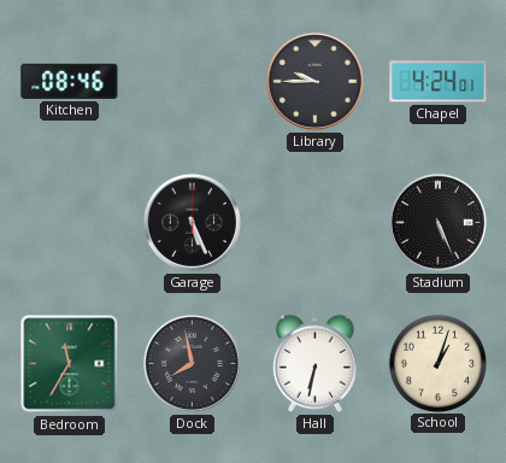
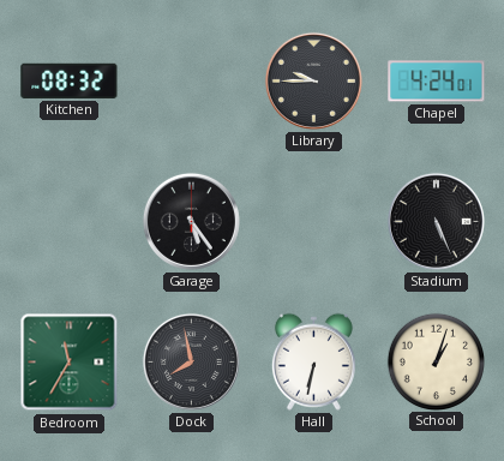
Kitchen: 08:46 -> 08:32 (70, 80)
Garage: 5:26 -> 5:24 (191, 221)
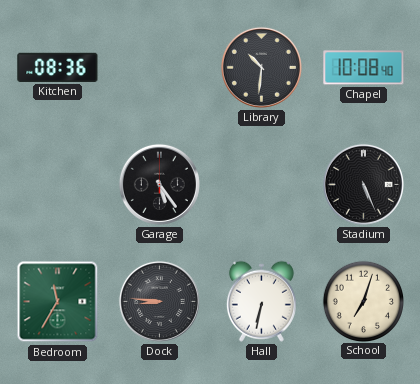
Kitchen: 08:32 -> 08:36 (58, 67)
Library: 9:45 -> 10:31 (261, 67)
Chapel: 4:24 -> 10:08 (364, 68)
Dock: 7:58 -> 8:46 (159, 301)
School: 1:03 -> 7:03 (363, 301)
